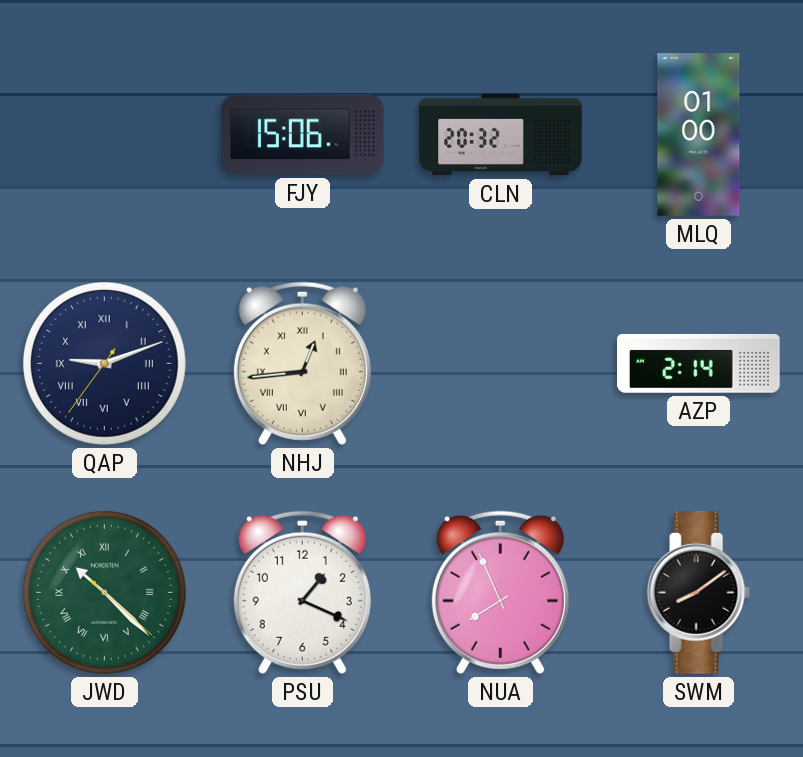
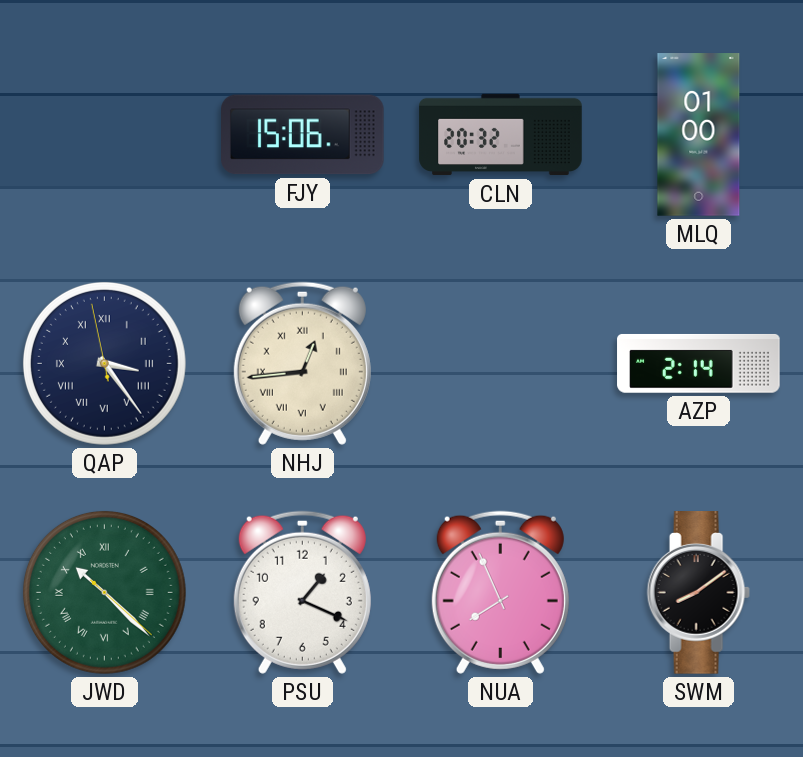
QAP: 9:11 -> 3:23 (104, 363)
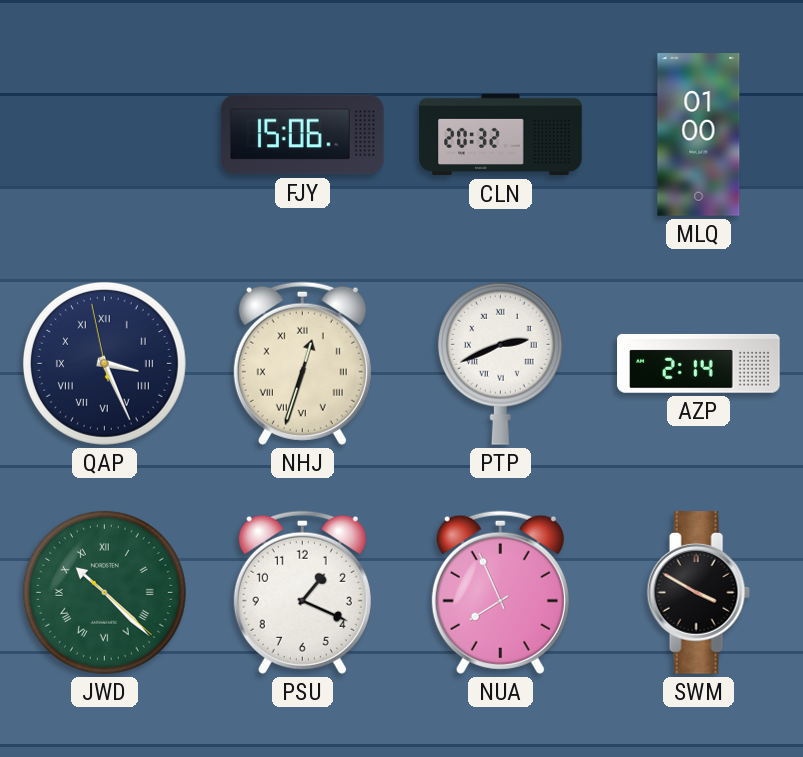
QAP: 3:23 -> 3:25 (104, 363)
NHJ: 12:44 -> 12:33 (302, 363)
PTP: none -> 2:41 (500, 363)
SWM: 8:09 -> 3:50 (698, 593)
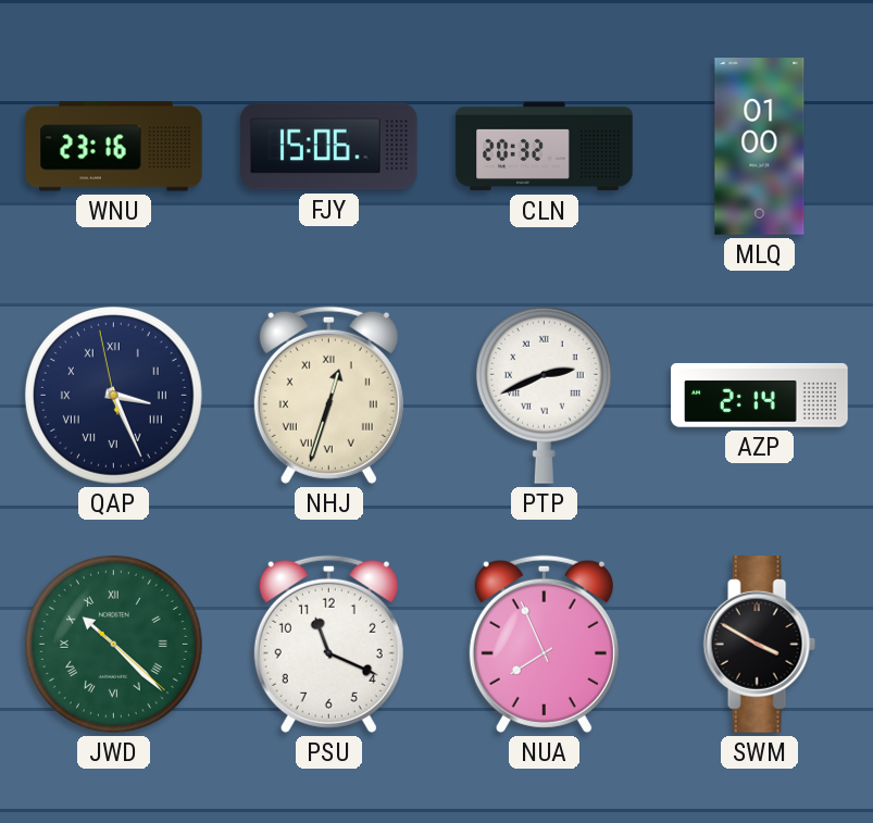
WNU: none -> 23:16 (114, 147)
PSU: 1:19 -> 11:19 (328, 644)
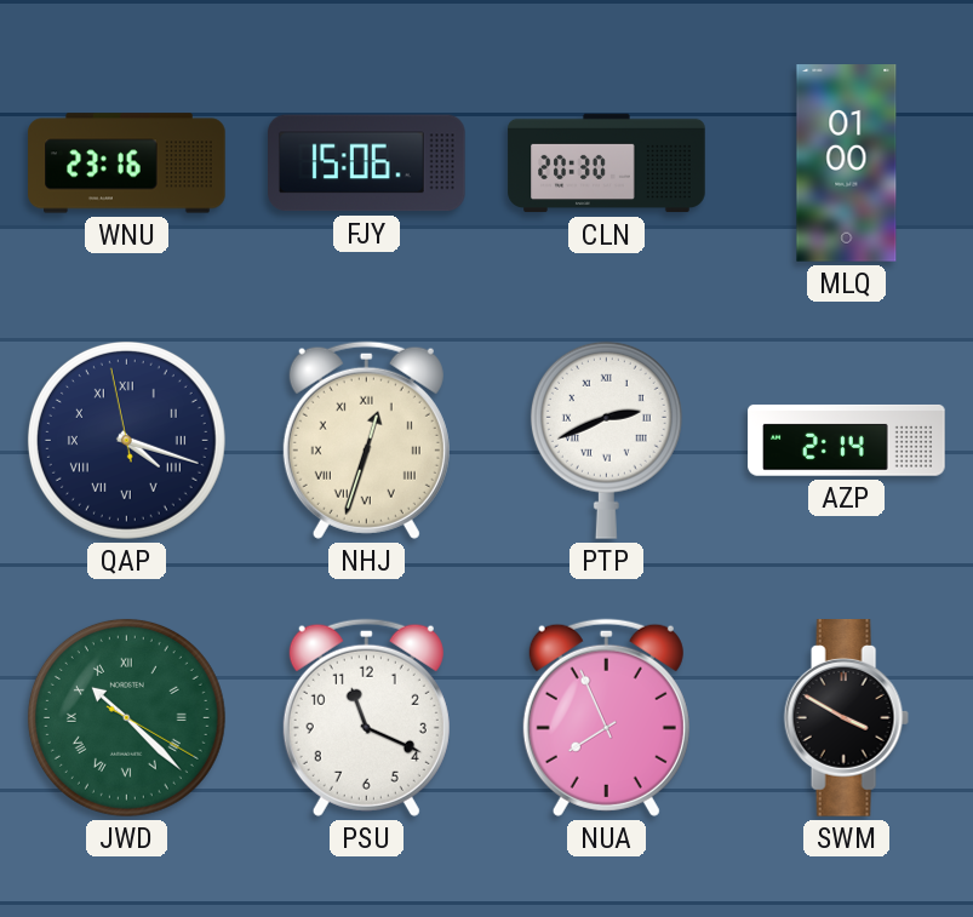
CLN: 20:32 -> 20:30 (607, 164)
QAP: 3:25 -> 4:17 (126, 440)
JWD: 10:22:22 -> 10:22:20 (126, 717)
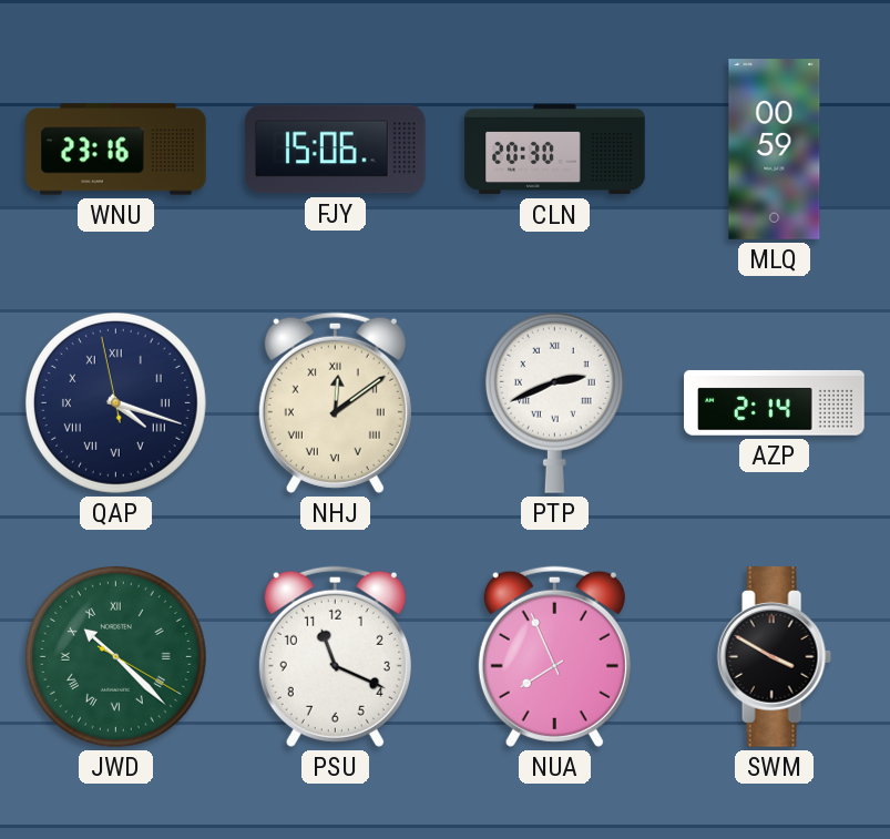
MLQ: 01:00 -> 00:59 (775, 150)
NHJ: 12:33 -> 12:09 (335, 402)
